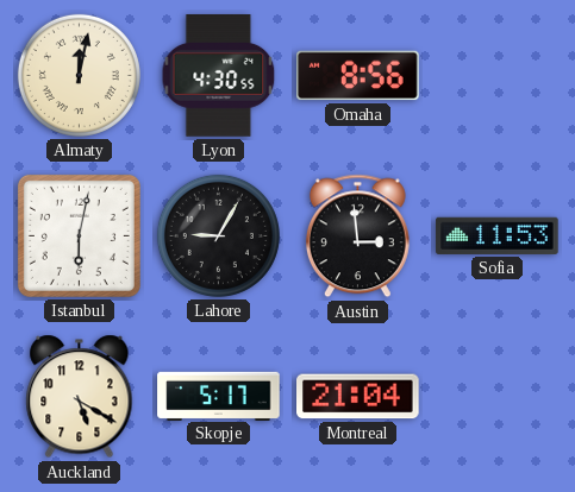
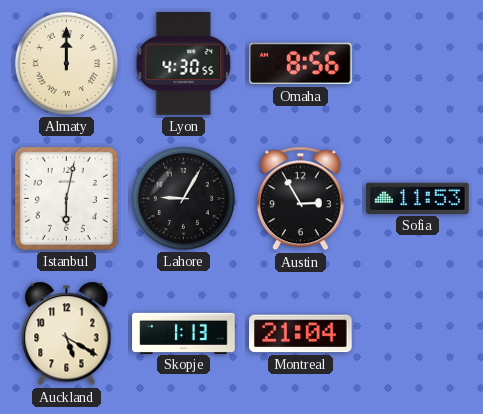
Almaty: 12:02 -> 12:00 (66, 63)
Austin: 2:59 -> 2:55 (300, 199)
Skopje: 5:17 -> 1:13 (184, 333)
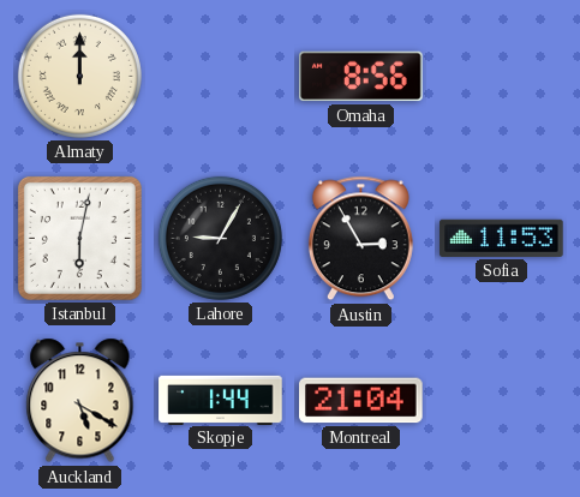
Lyon: 4:30 -> none (184, 64)
Skopje: 1:13 -> 1:44 (221, 400)
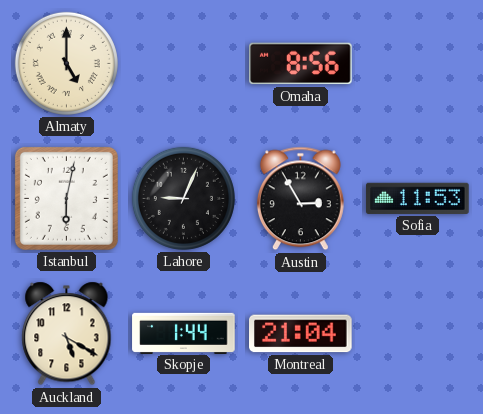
Almaty: 12:00 -> 5:00 (66, 63)
Lahore: 9:05 -> 9:04 (183, 198)
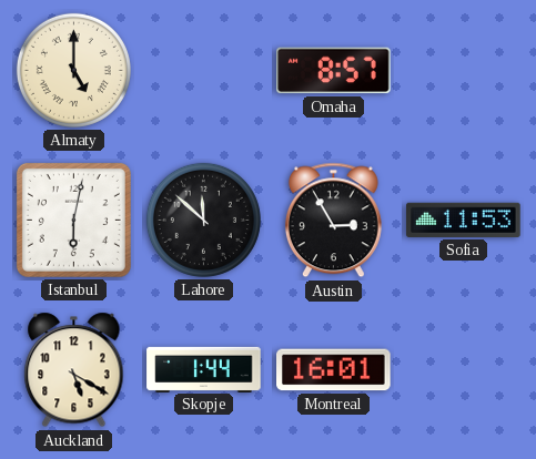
Omaha: 8:56 -> 8:57 (334, 71)
Lahore: 9:04 -> 11:52 (203, 220)
Montreal: 21:04 -> 16:01 (334, 370)
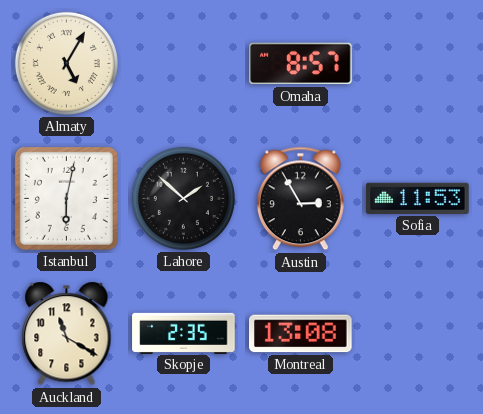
Almaty: 5:00 -> 5:05 (66, 63)
Lahore: 11:52 -> 1:52 (183, 198)
Auckland: 5:20 -> 11:20 (67, 334)
Skopje: 1:44 -> 2:35 (184, 333)
Montreal: 16:01 -> 13:08 (301, 334)
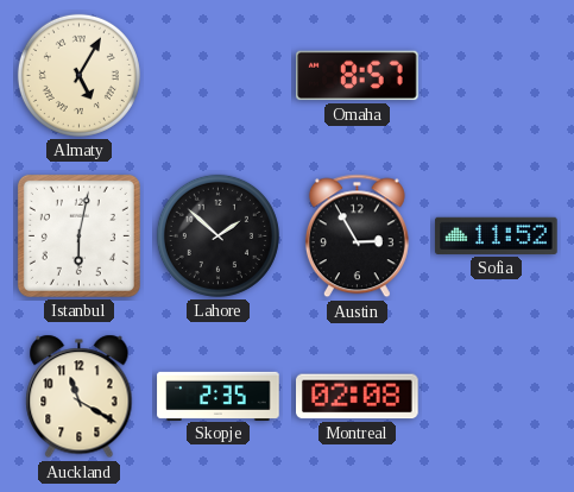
Sofia: 11:53 -> 11:52 (497, 235)
Montreal: 13:08 -> 02:08 (358, 397)
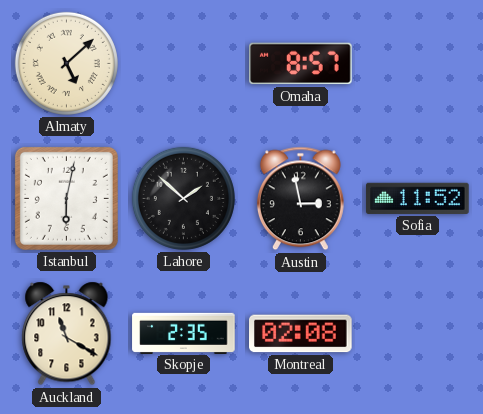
Almaty: 5:05 -> 5:08 (66, 63)
Austin: 2:55 -> 2:58 (300, 199)
